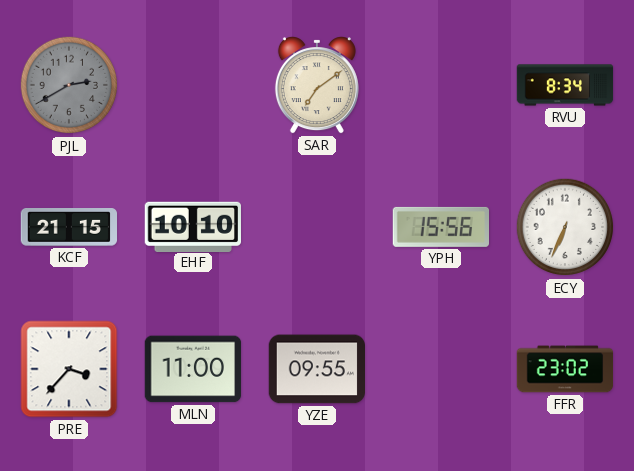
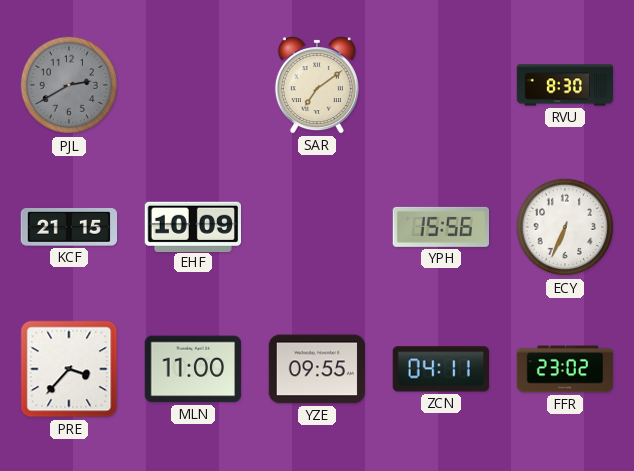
RVU: 8:34 -> 8:30 (565, 85)
EHF: 10:10 -> 10:09 (192, 226)
ZCN: none -> 04:11 (441, 369)
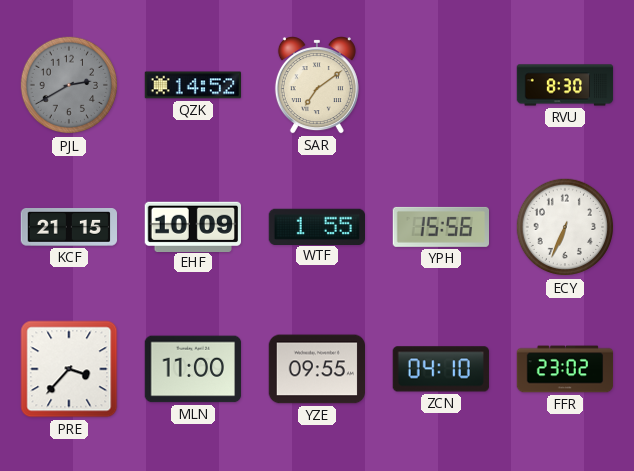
QZK: none -> 14:52 (193, 85)
WTF: none -> 1:55 (316, 226)
ZCN: 04:11 -> 04:10 (441, 369)
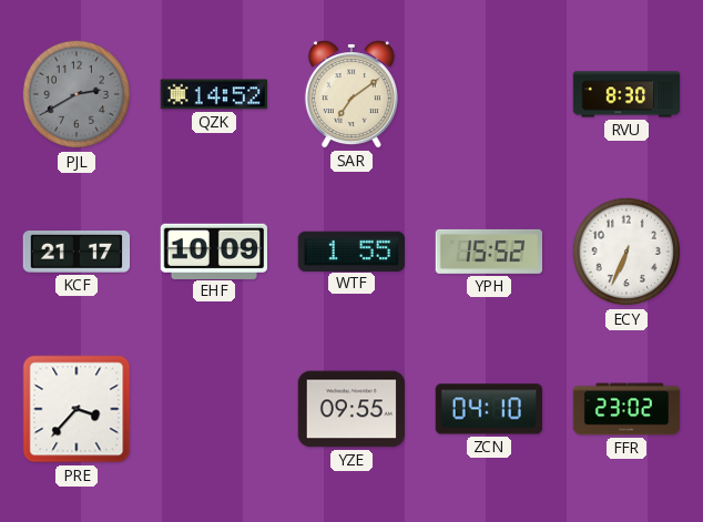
KCF: 21:15 -> 21:17 (77, 253)
YPH: 15:56 -> 15:52 (488, 252)
MLN: 11:00 -> none (193, 369)
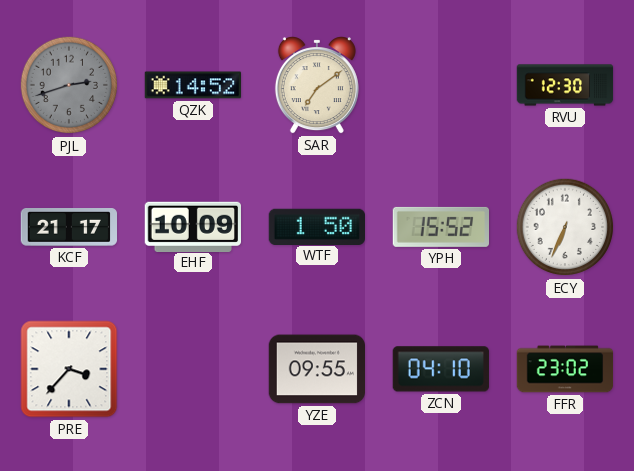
PJL: 2:40 -> 2:42 (69, 85)
RVU: 8:30 -> 12:30 (565, 85)
WTF: 1:55 -> 1:50 (316, 226)
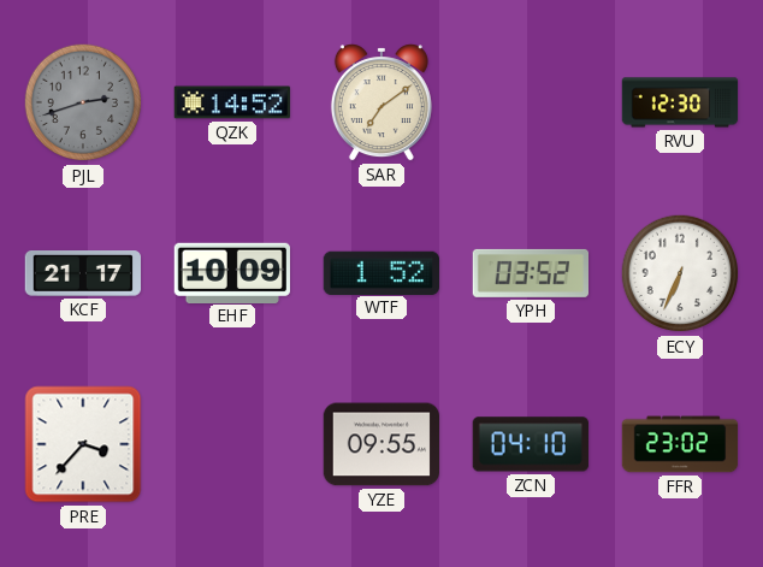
WTF: 1:50 -> 1:52 (380, 272)
YPH: 15:52 -> 03:52 (530, 273)
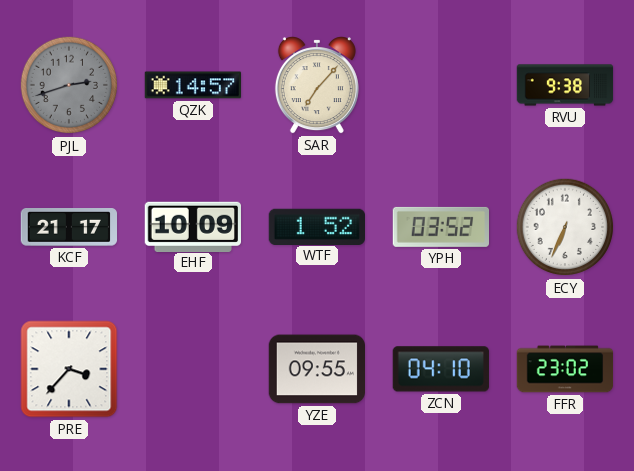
QZK: 14:52 -> 14:57 (193, 85)
SAR: 7:09 -> 7:07 (317, 85)
RVU: 12:30 -> 9:38 (565, 85)
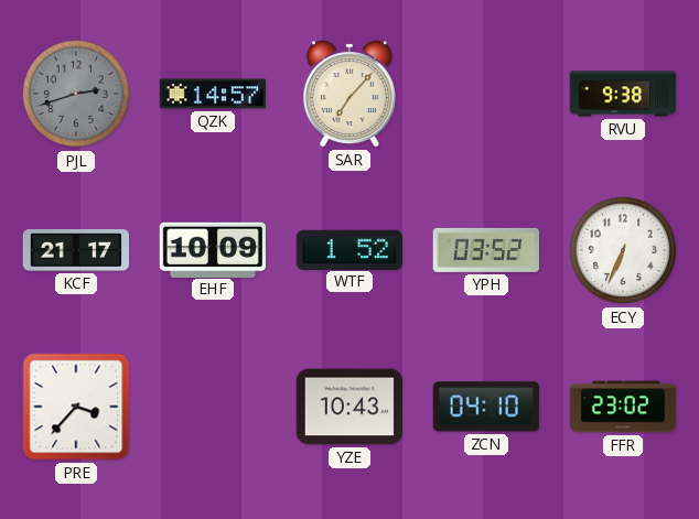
YZE: 09:55 -> 10:43 (349, 407)
